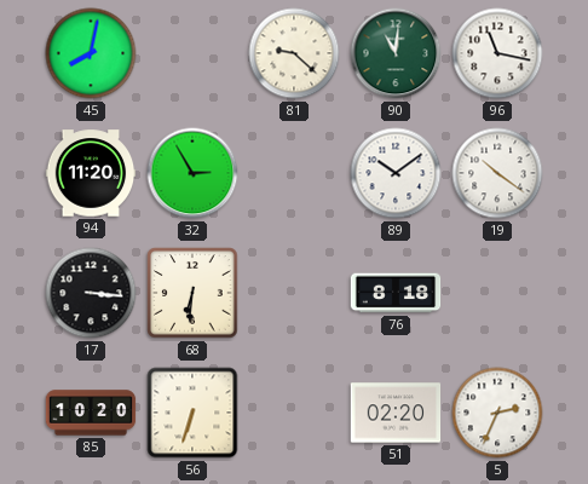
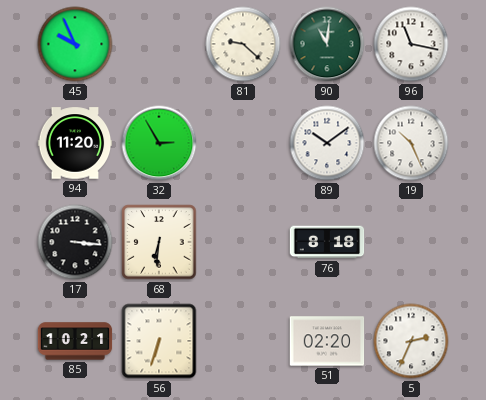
45: 8:02 -> 9:56 (75, 44)
19: 10:21 -> 10:26 (411, 143)
85: 10:20 -> 10:21 (75, 341)
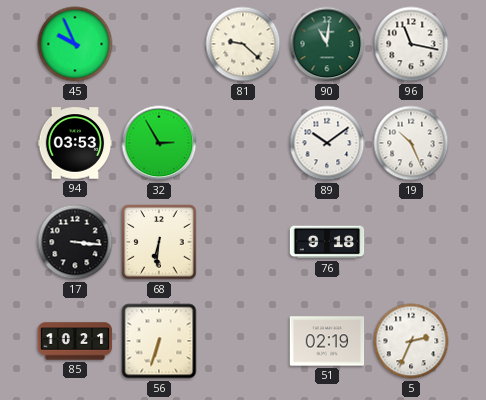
94: 11:20 -> 03:53 (75, 143)
76: 8:18 -> 9:18 (327, 242)
51: 02:20 -> 02:19 (327, 341)
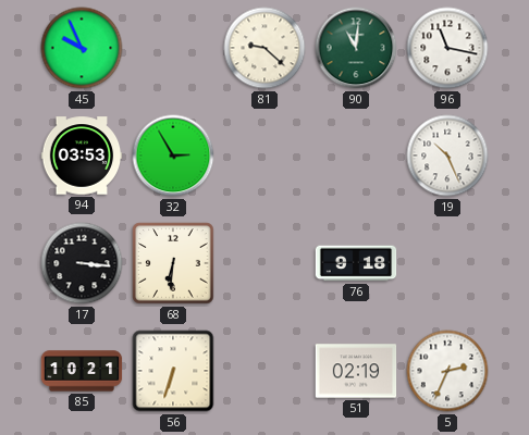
89: 10:09 -> none (327, 143)
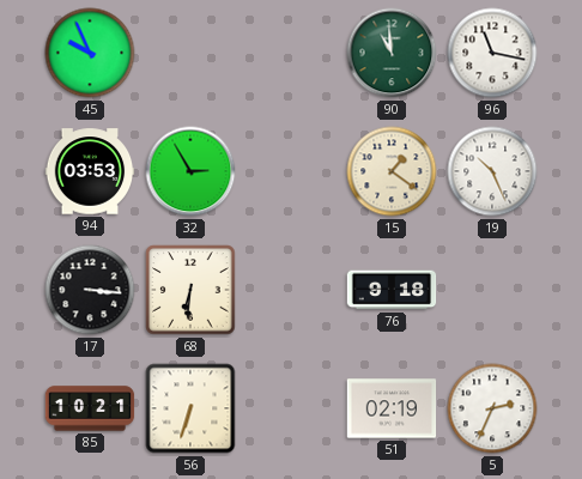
81: 9:22 -> none (264, 48)
90: 11:01 -> 10:59 (392, 53)
15: none -> 1:21 (392, 171)
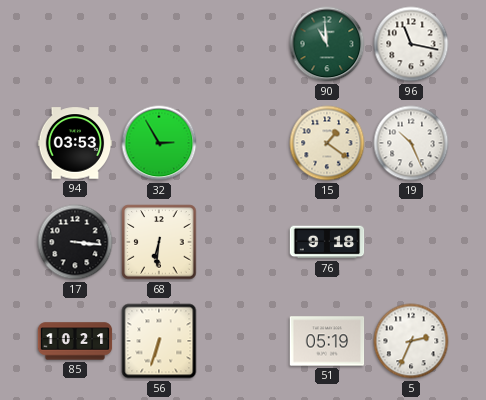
45: 9:56 -> none (90, 53)
51: 02:19 -> 05:19 (327, 341)
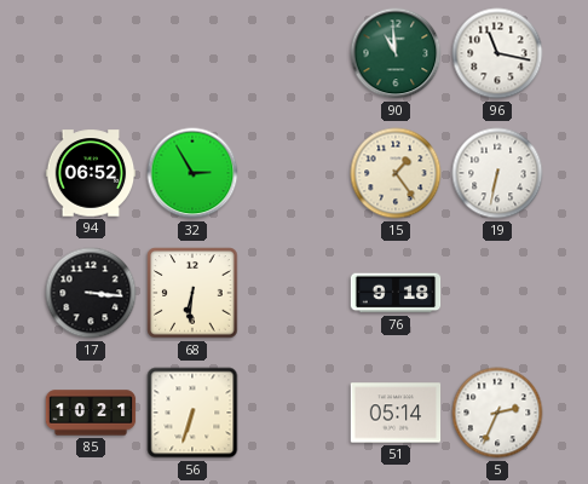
94: 03:53 -> 06:52 (91, 173)
15: 1:21 -> 1:24 (396, 173)
19: 10:26 -> 6:32 (497, 173)
51: 05:19 -> 05:14 (396, 413)
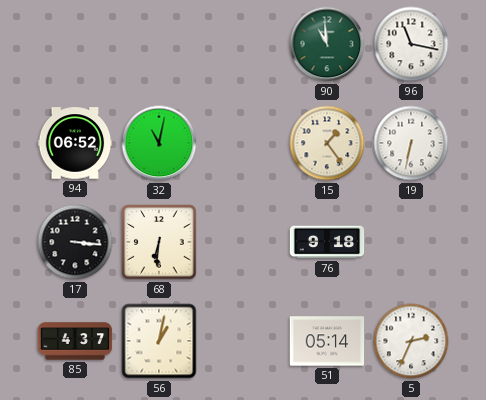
32: 2:55 -> 11:02 (159, 143)
85: 10:21 -> 4:37 (75, 341)
56: 6:33 -> 1:02 (159, 341)
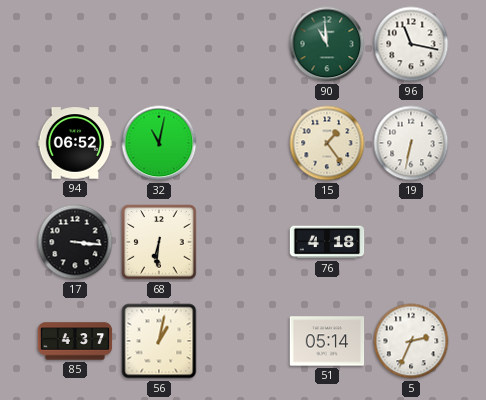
76: 9:18 -> 4:18 (327, 242)
